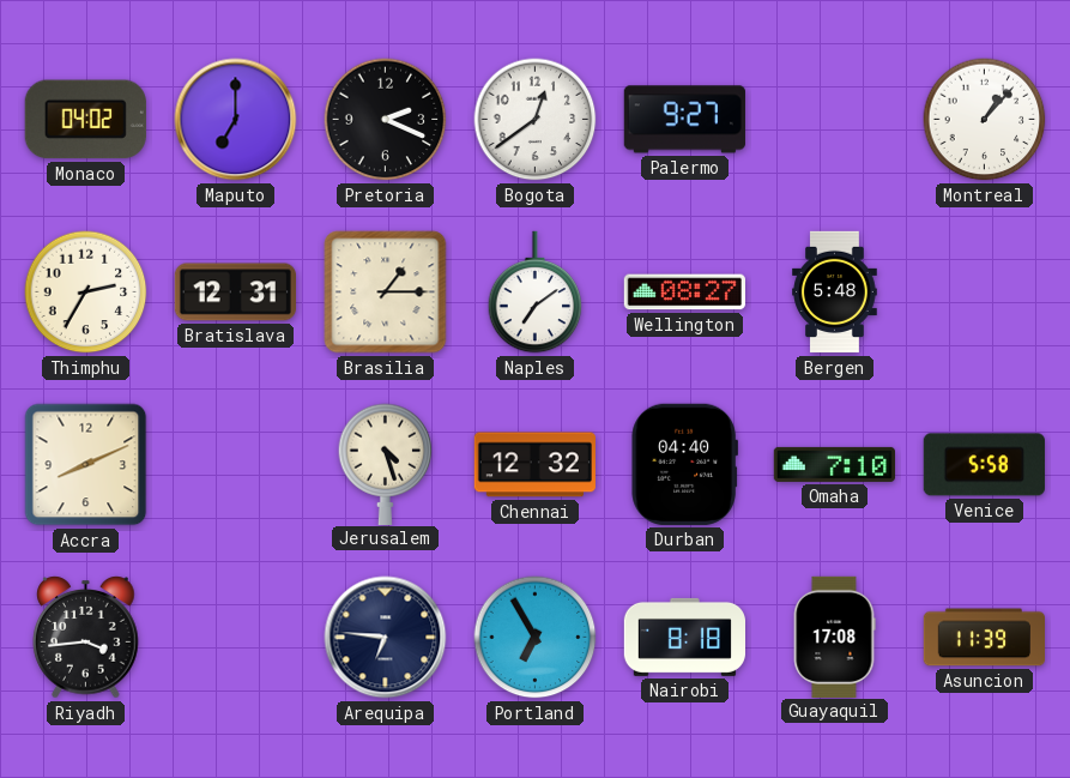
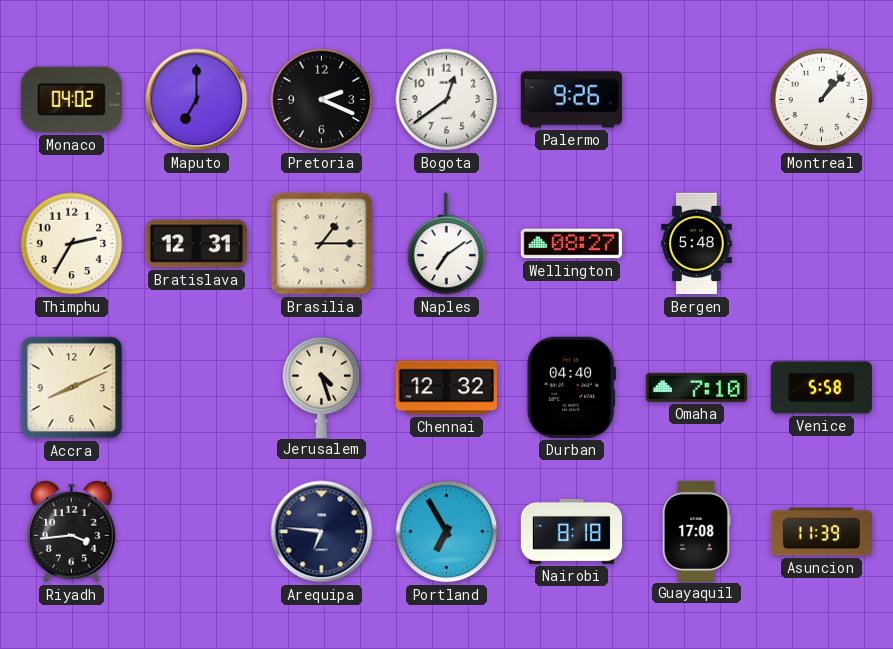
Palermo: 9:27 -> 9:26 (571, 100)
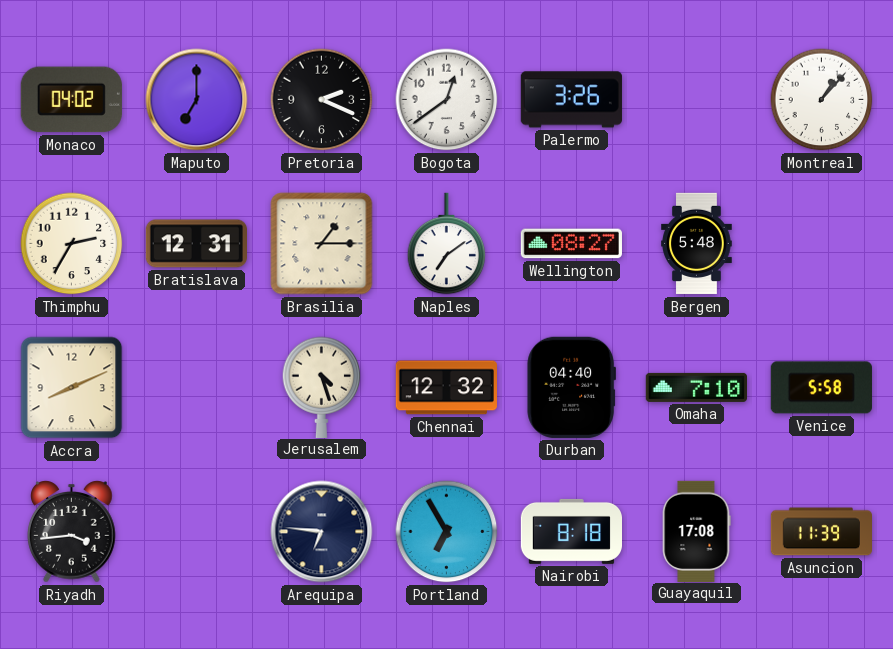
Palermo: 9:26 -> 3:26 (571, 100)
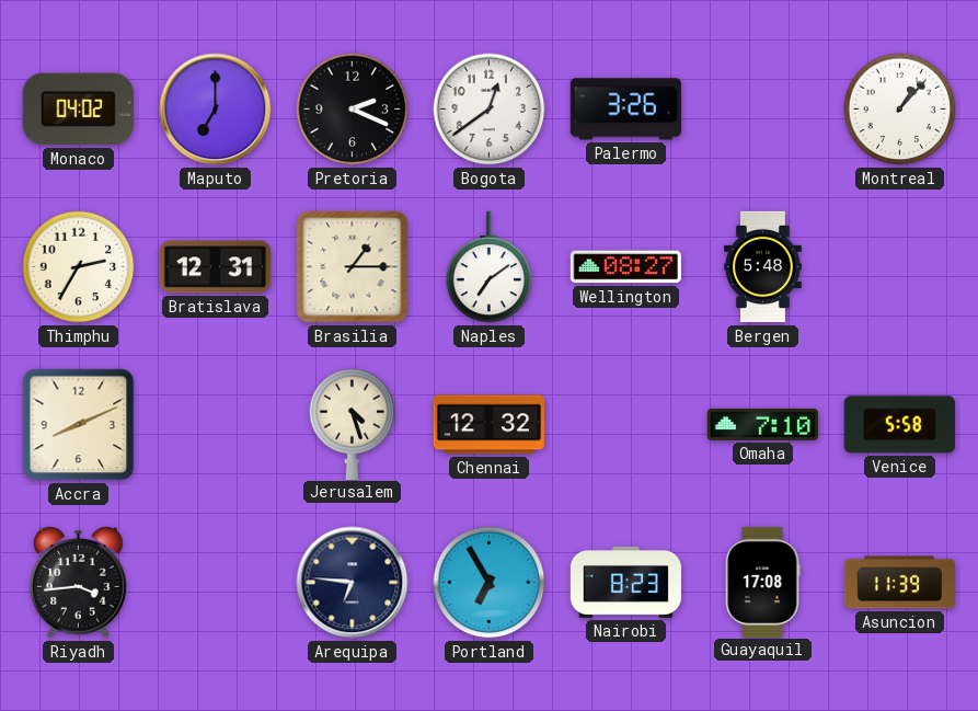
Durban: 04:40 -> none (571, 387)
Nairobi: 8:18 -> 8:23 (625, 582)
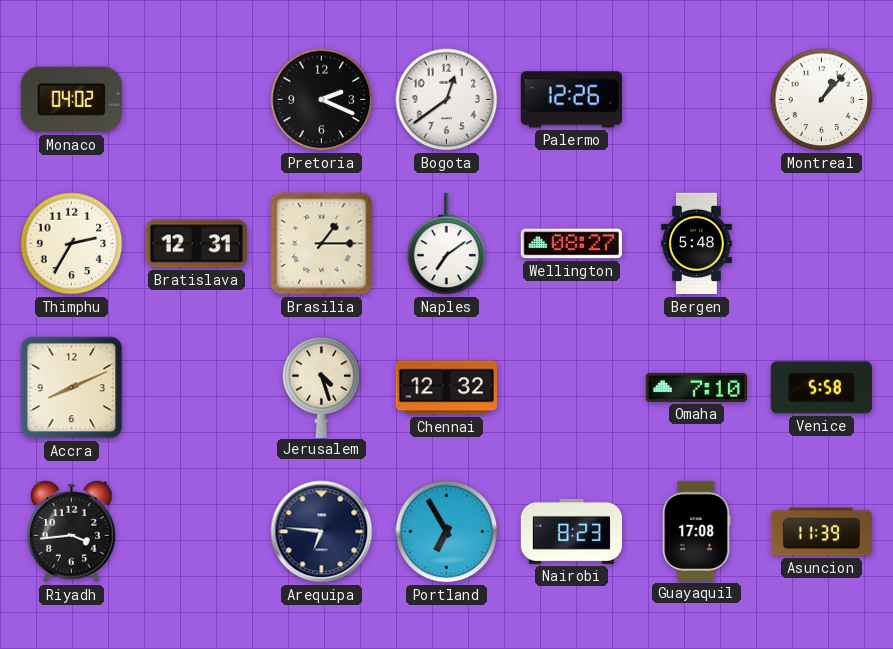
Maputo: 7:00 -> none (216, 110)
Palermo: 3:26 -> 12:26 (571, 100)
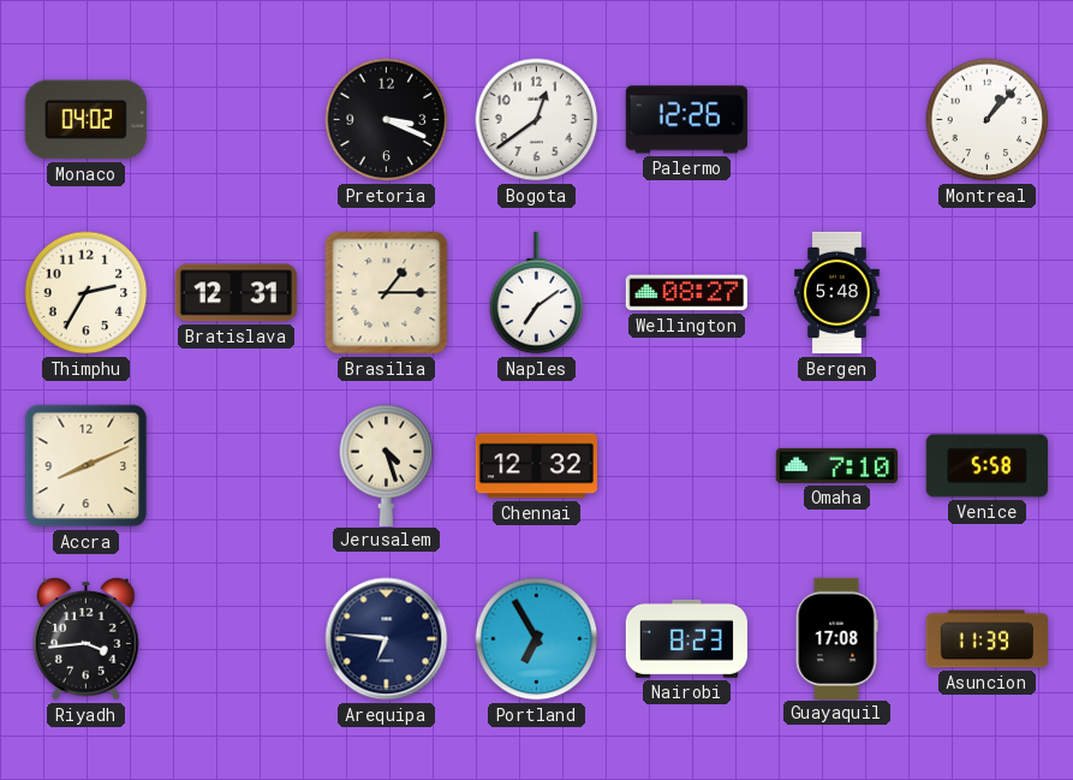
Pretoria: 2:19 -> 3:19 (387, 120)
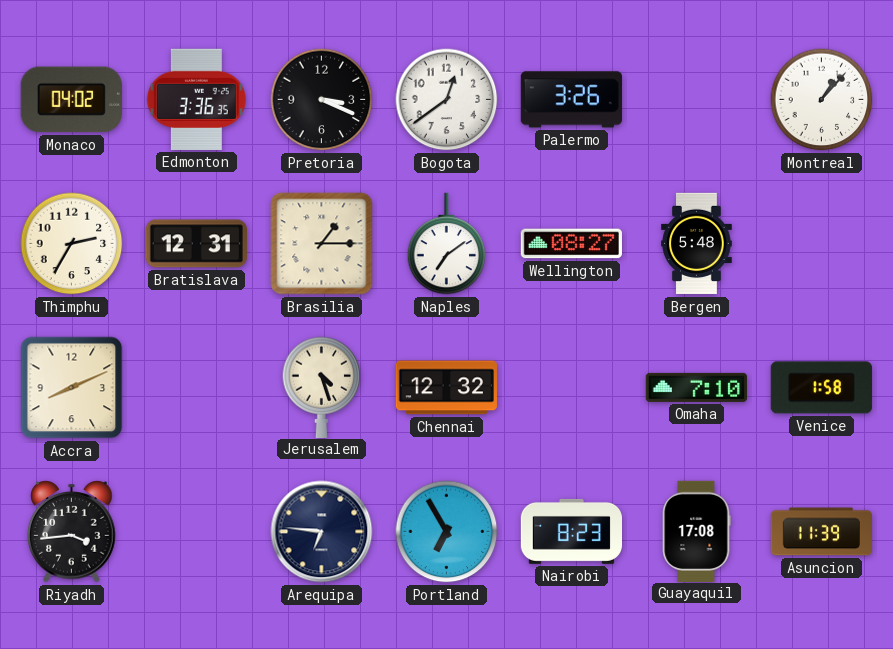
Edmonton: none -> 3:36 (196, 99)
Palermo: 12:26 -> 3:26 (571, 100)
Venice: 5:58 -> 1:58 (821, 388)
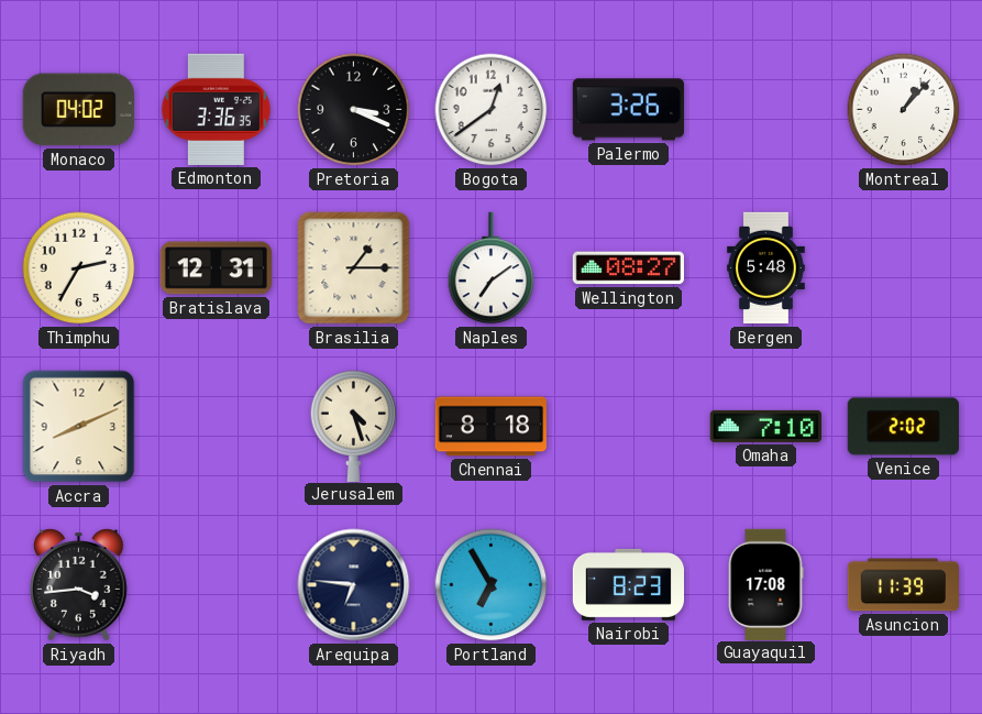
Chennai: 12:32 -> 8:18 (490, 427)
Venice: 1:58 -> 2:02 (903, 427)
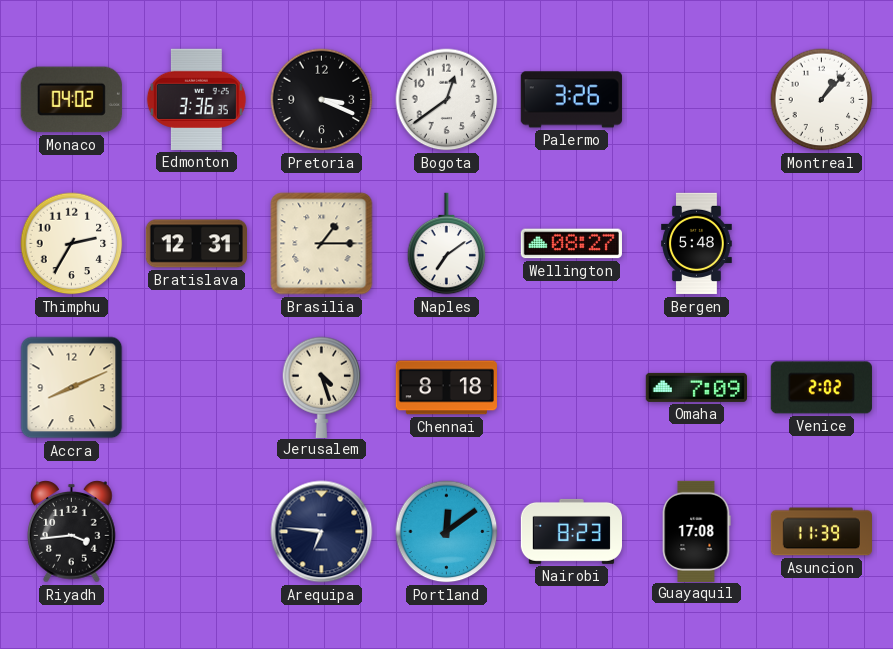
Omaha: 7:10 -> 7:09 (696, 387)
Portland: 6:55 -> 12:09 (447, 532)
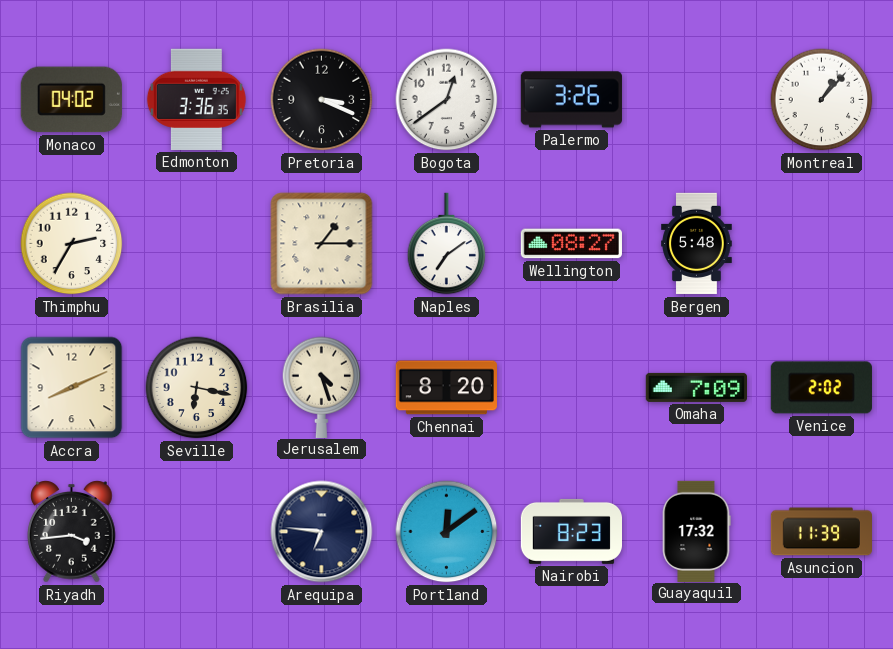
Bratislava: 12:31 -> none (196, 244)
Seville: none -> 6:17 (197, 388)
Chennai: 8:18 -> 8:20 (446, 388)
Guayaquil: 17:08 -> 17:32 (696, 531)
